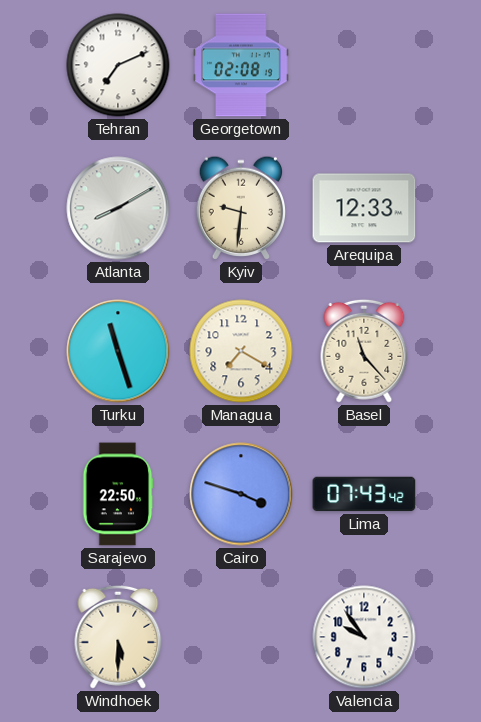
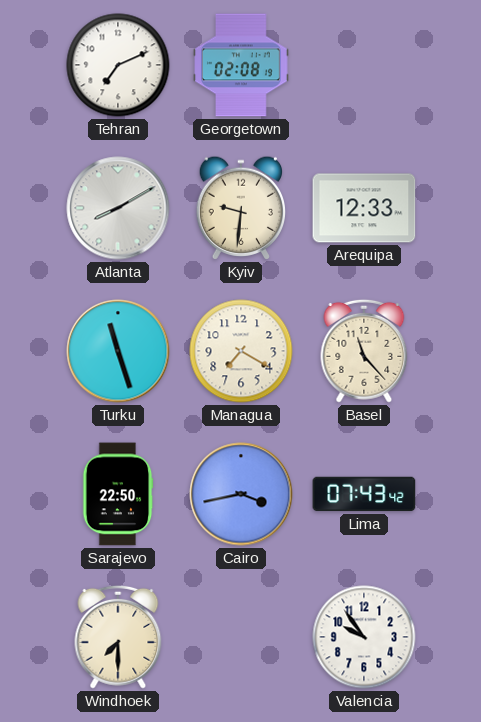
Cairo: 3:48 -> 3:43 (241, 494)
Windhoek: 5:30 -> 7:30 (118, 637)
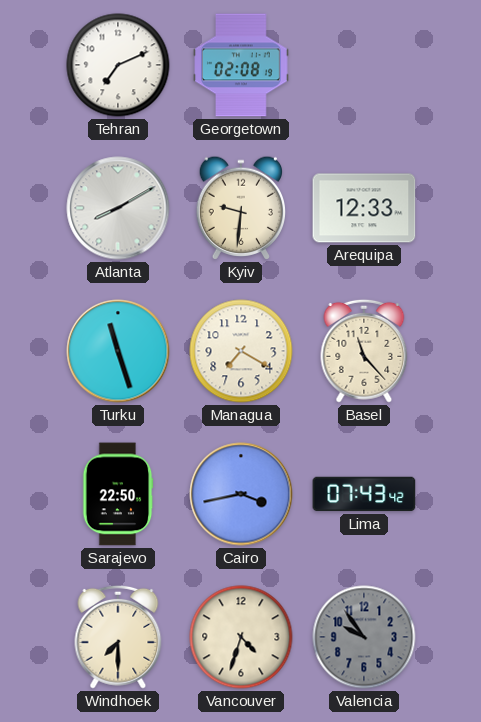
Vancouver: none -> 4:33 (241, 637)
Valencia dial: white -> grey (364, 637)
